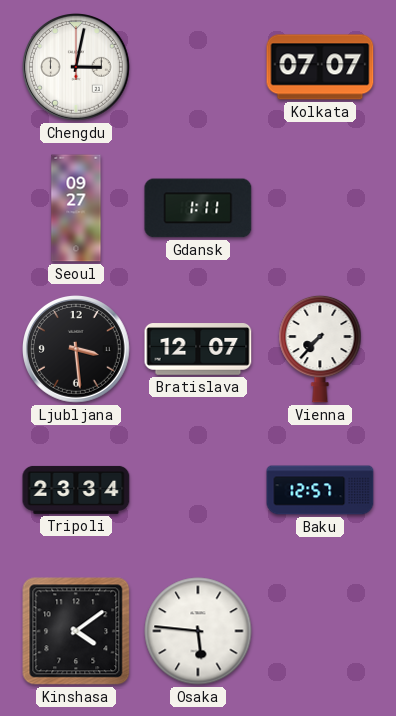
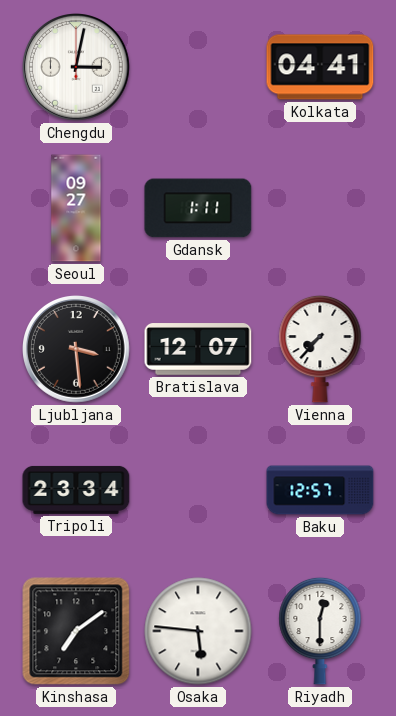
Kolkata: 07:07 -> 04:41 (320, 67)
Kinshasa: 4:09 -> 7:09 (76, 631)
Riyadh: none -> 12:30 (320, 631)
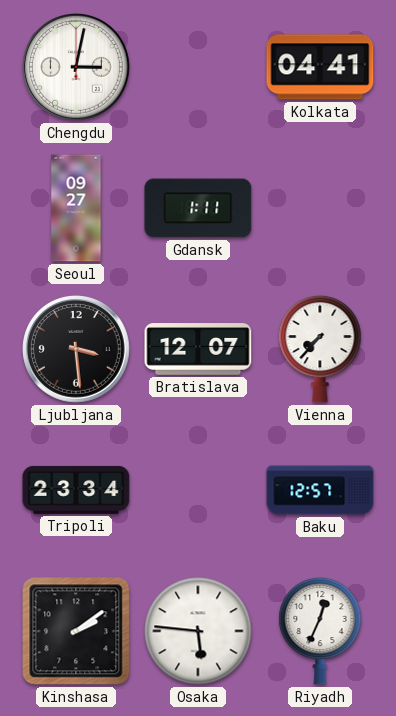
Kinshasa: 7:09 -> 2:09 (76, 631)
Riyadh: 12:30 -> 12:34 (320, 631)
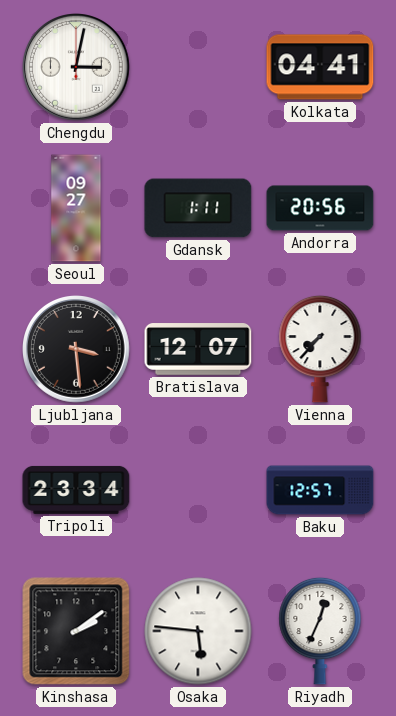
Andorra: none -> 20:56 (320, 208)
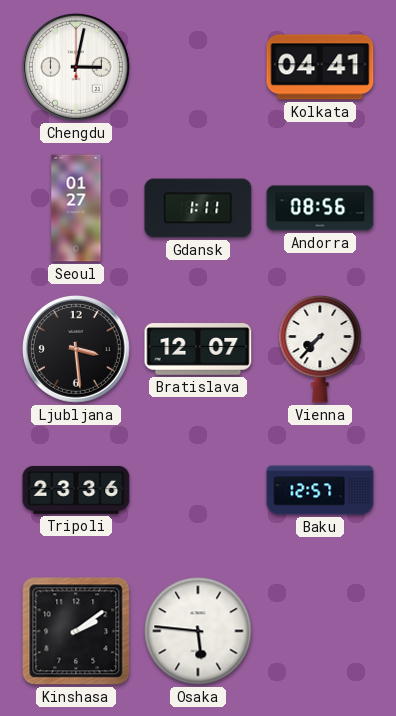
Seoul: 09:27 -> 01:27 (76, 208)
Andorra: 20:56 -> 08:56 (320, 208)
Tripoli: 23:34 -> 23:36 (76, 490)
Riyadh: 12:34 -> none (320, 631)
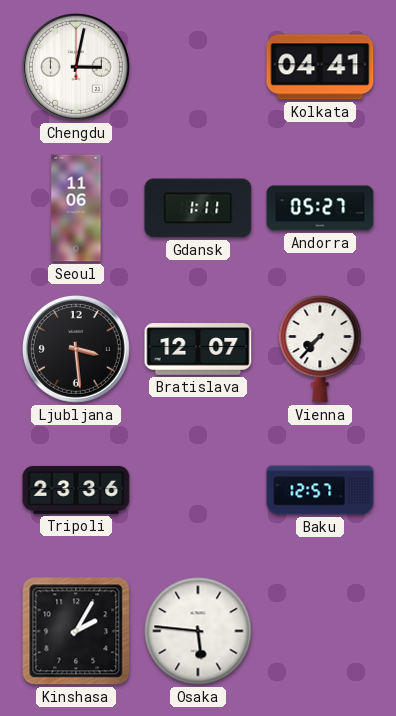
Seoul: 01:27 -> 11:06 (76, 208)
Andorra: 08:56 -> 05:27 (320, 208)
Kinshasa: 2:09 -> 2:05 (76, 631)
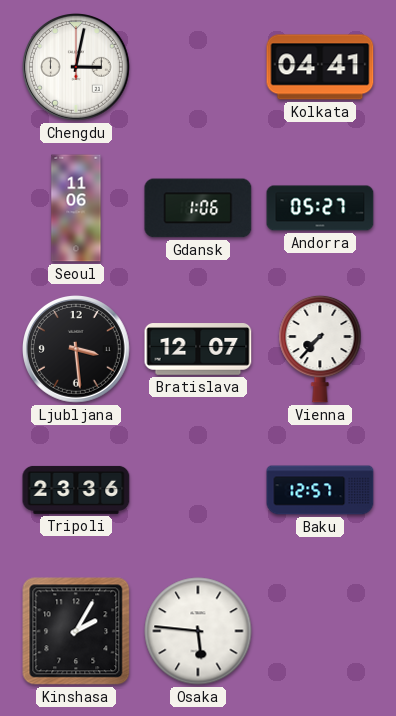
Gdansk: 1:11 -> 1:06 (198, 208)
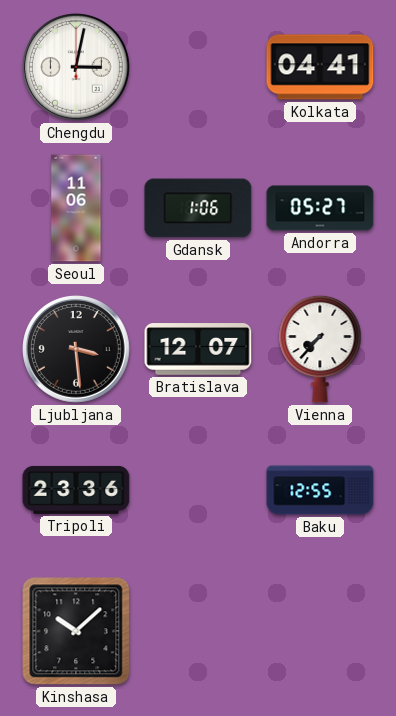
Baku: 12:57 -> 12:55 (320, 490)
Kinshasa: 2:05 -> 10:08 (76, 631)
Osaka: 5:46 -> none (198, 631)
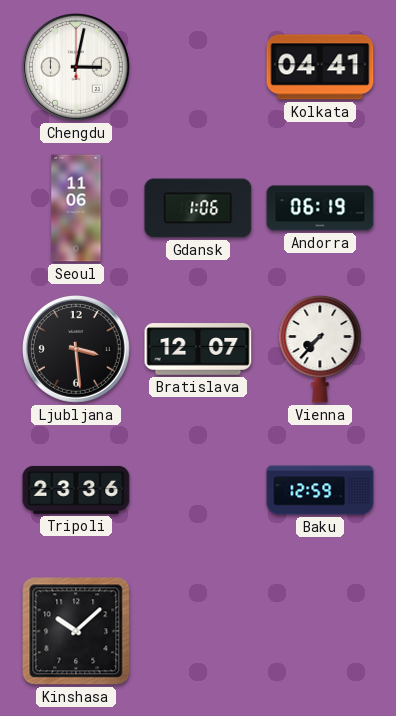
Andorra: 05:27 -> 06:19 (320, 208)
Baku: 12:55 -> 12:59 (320, 490)
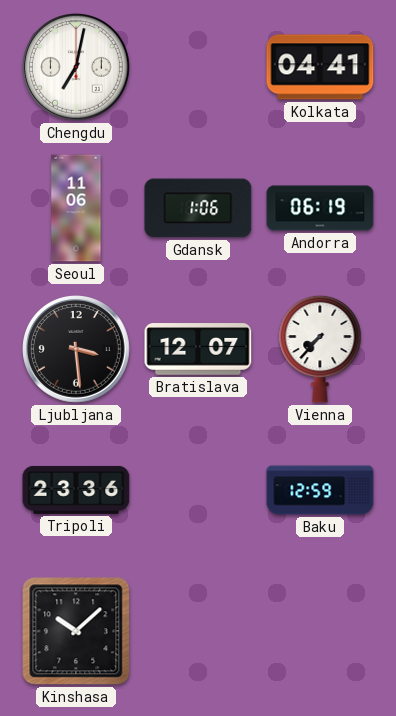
Chengdu: 3:02 -> 7:02 (77, 68)
